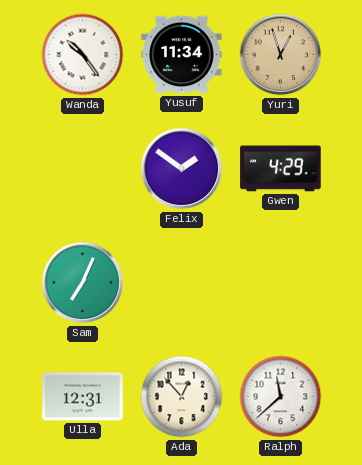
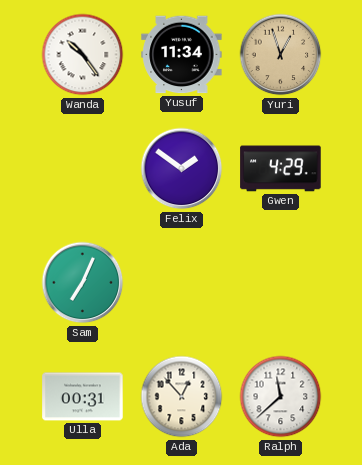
Ulla: 12:31 -> 00:31 (83, 397)
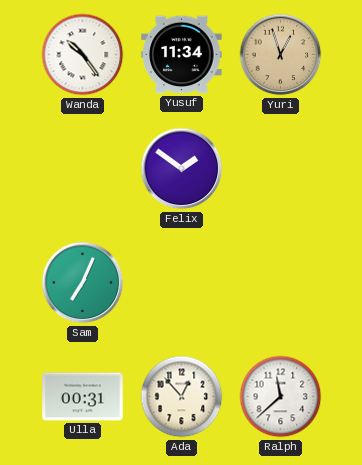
Gwen: 4:29 -> none (281, 169)
